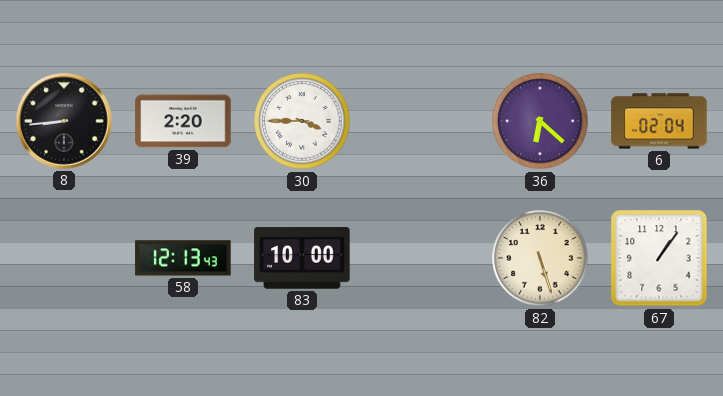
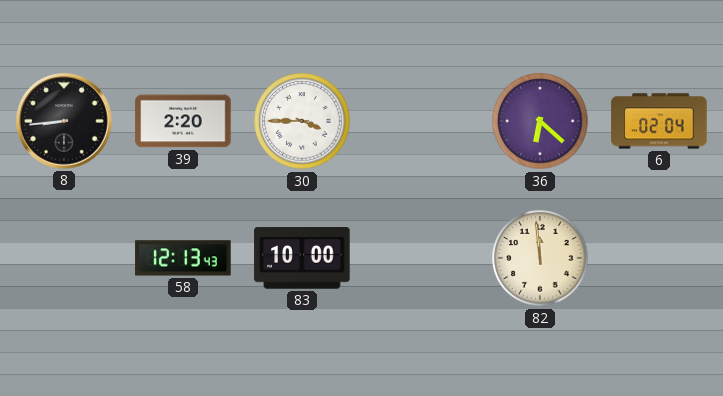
82: 5:27 -> 11:59 (540, 258)
67: 1:06 -> none (659, 258)
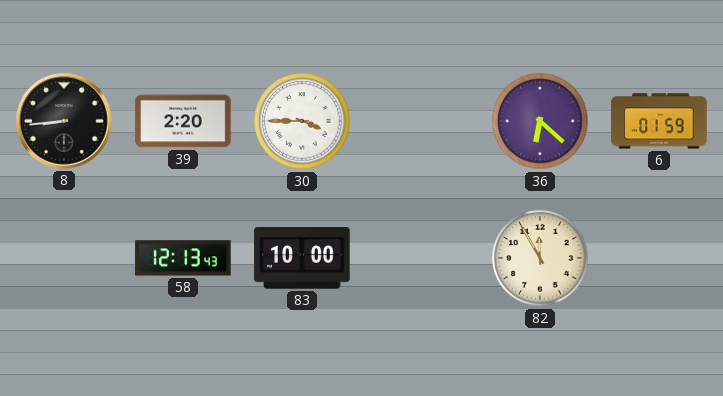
6: 02:04 -> 01:59 (659, 121)
82: 11:59 -> 11:55 (540, 258)
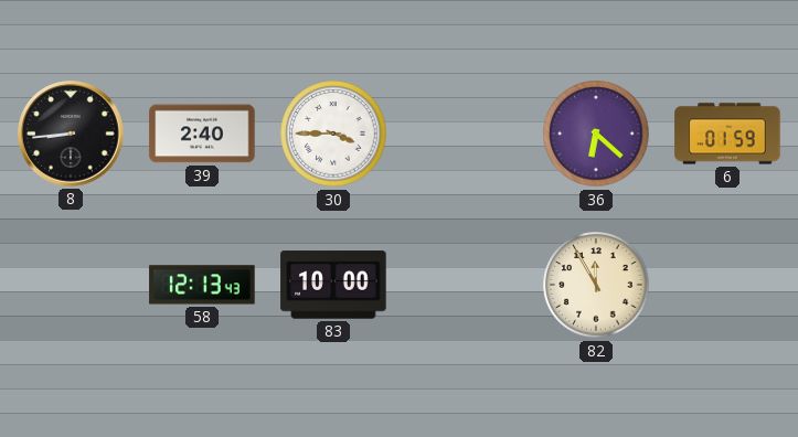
39: 2:20 -> 2:40 (202, 134)
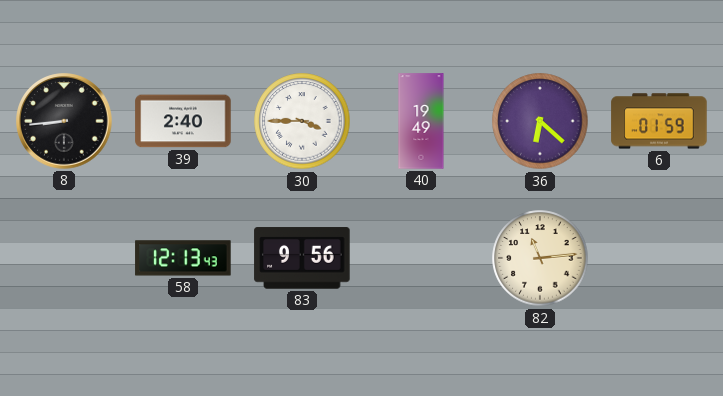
40: none -> 19:49 (421, 121)
83: 10:00 -> 9:56 (302, 258)
82: 11:55 -> 11:14 (540, 258)
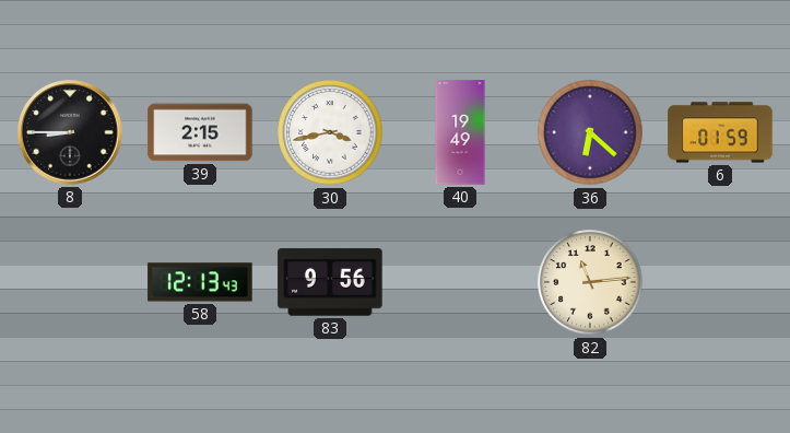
8: 8:44 -> 8:45 (70, 132)
39: 2:40 -> 2:15 (200, 132)
30: 3:45 -> 3:43 (330, 132)
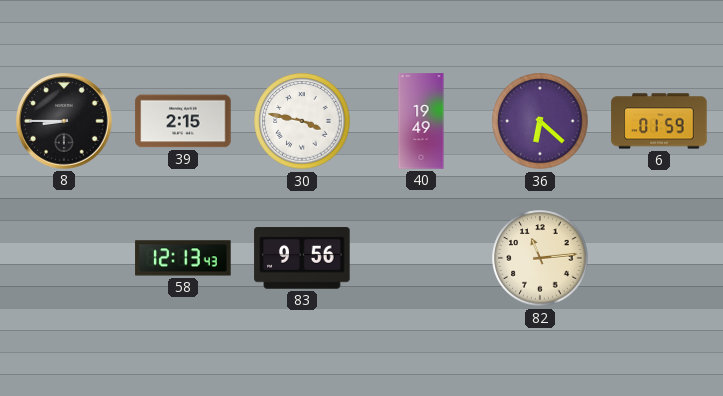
30: 3:43 -> 3:47 (302, 121)
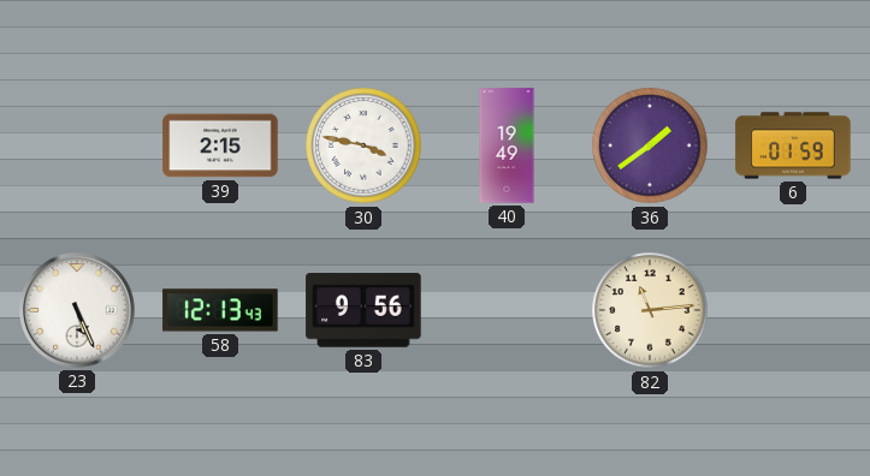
8: 8:45 -> none (64, 121)
36: 6:22 -> 1:39 (650, 145)
23: none -> 5:26 (77, 310)
